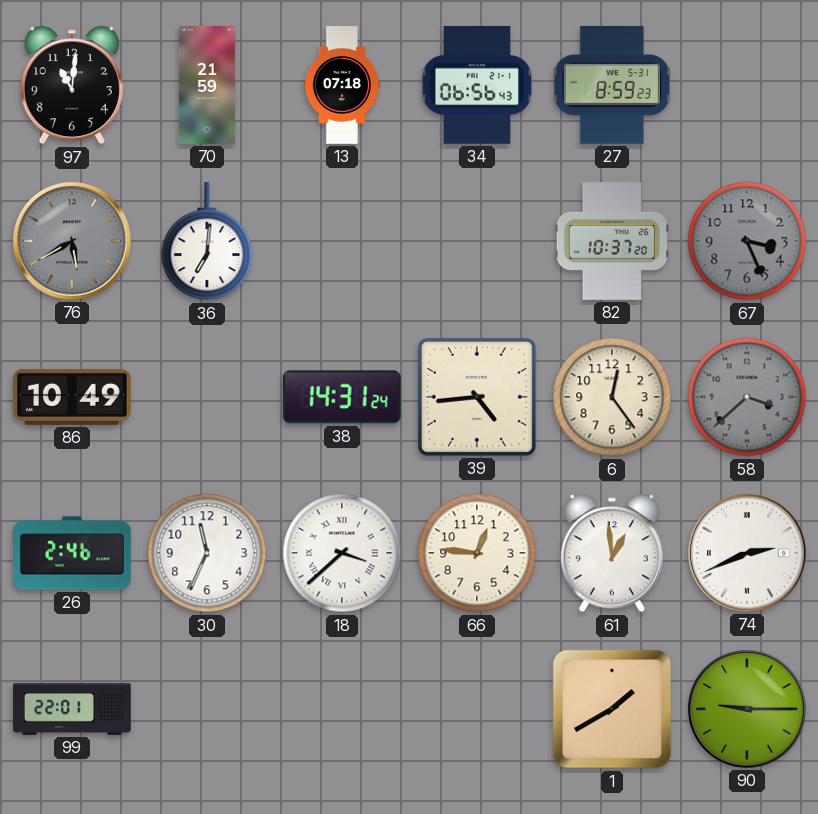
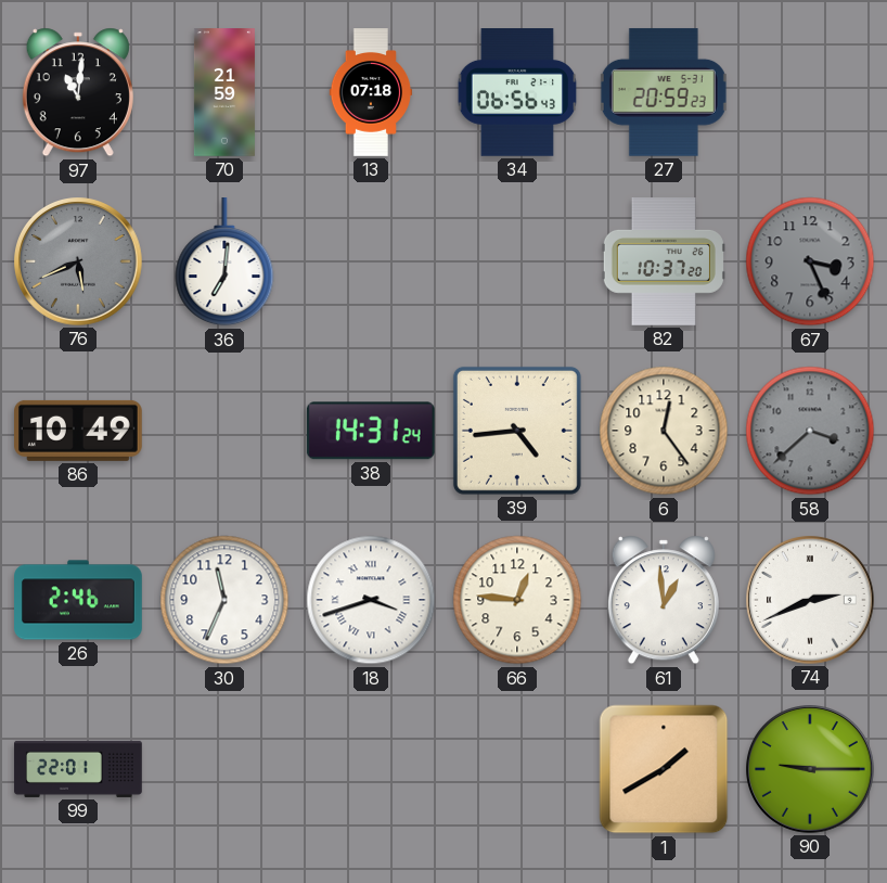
27: 8:59 -> 20:59 (664, 92)
76: 5:40 -> 5:41 (79, 263)
18: 3:38 -> 3:42 (371, 600)
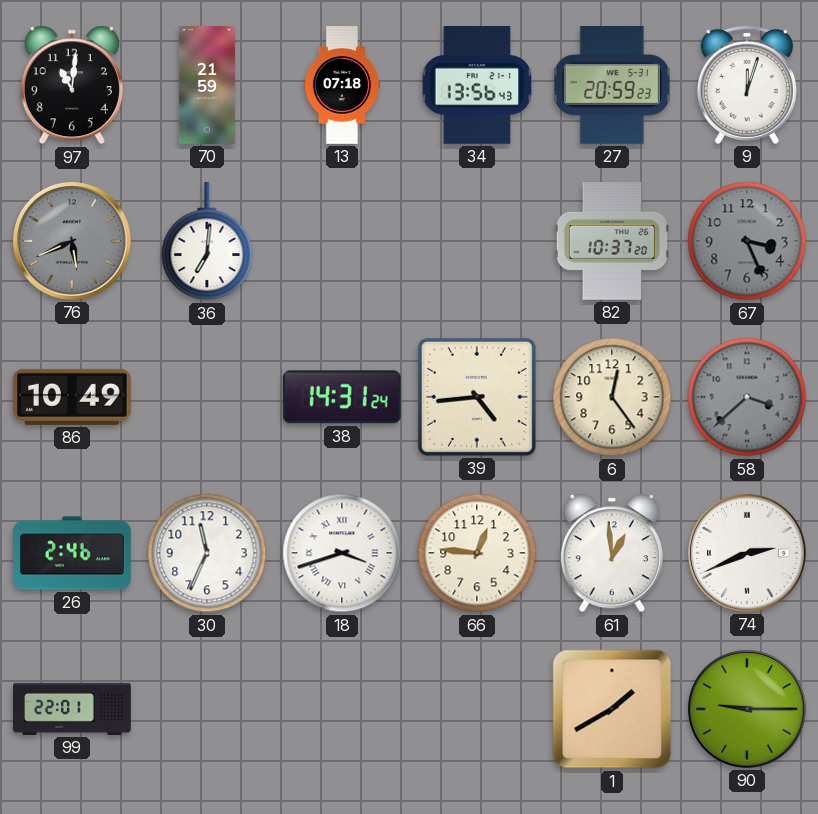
34: 06:56 -> 13:56 (477, 86)
9: none -> 12:03 (747, 85)
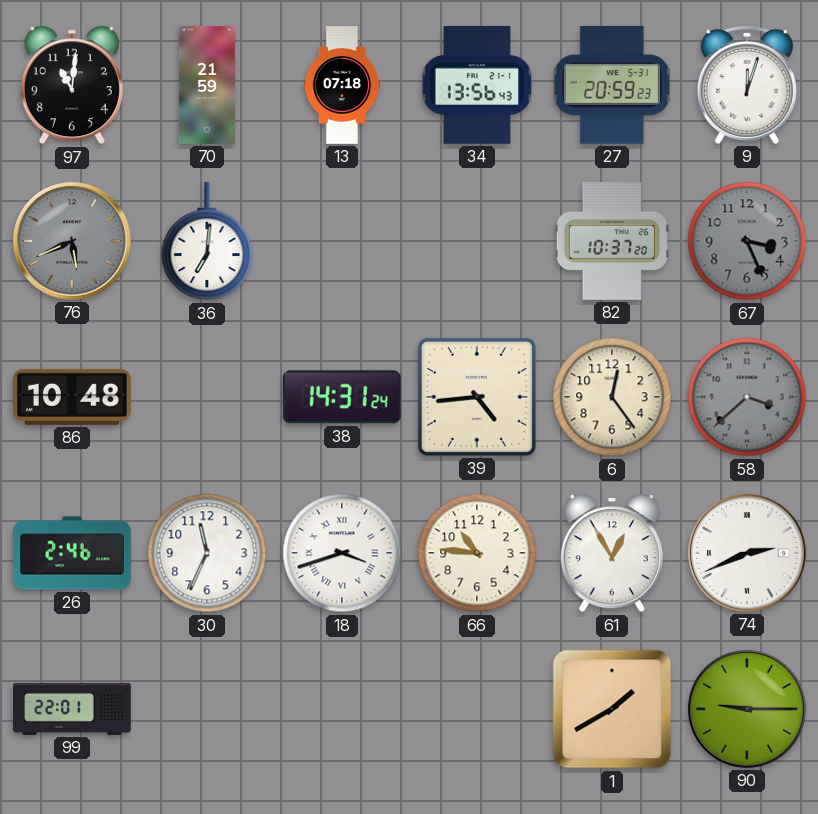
86: 10:49 -> 10:48 (73, 397)
66: 12:46 -> 10:46 (477, 553)
61: 12:59 -> 12:55 (612, 553)
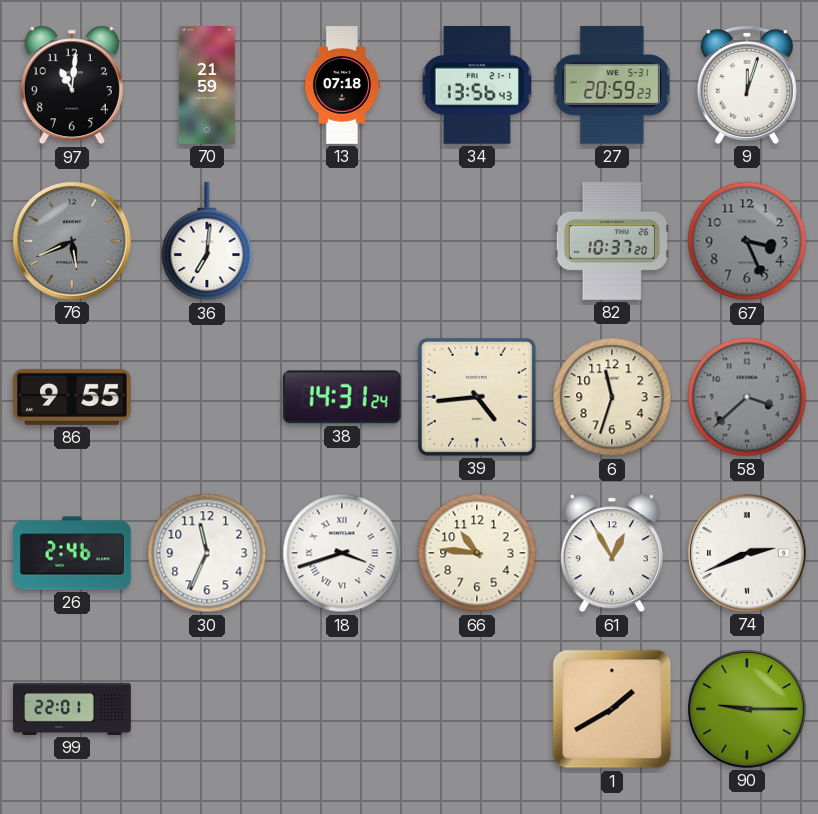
86: 10:48 -> 9:55 (73, 397)
6: 12:24 -> 11:33 (612, 397)
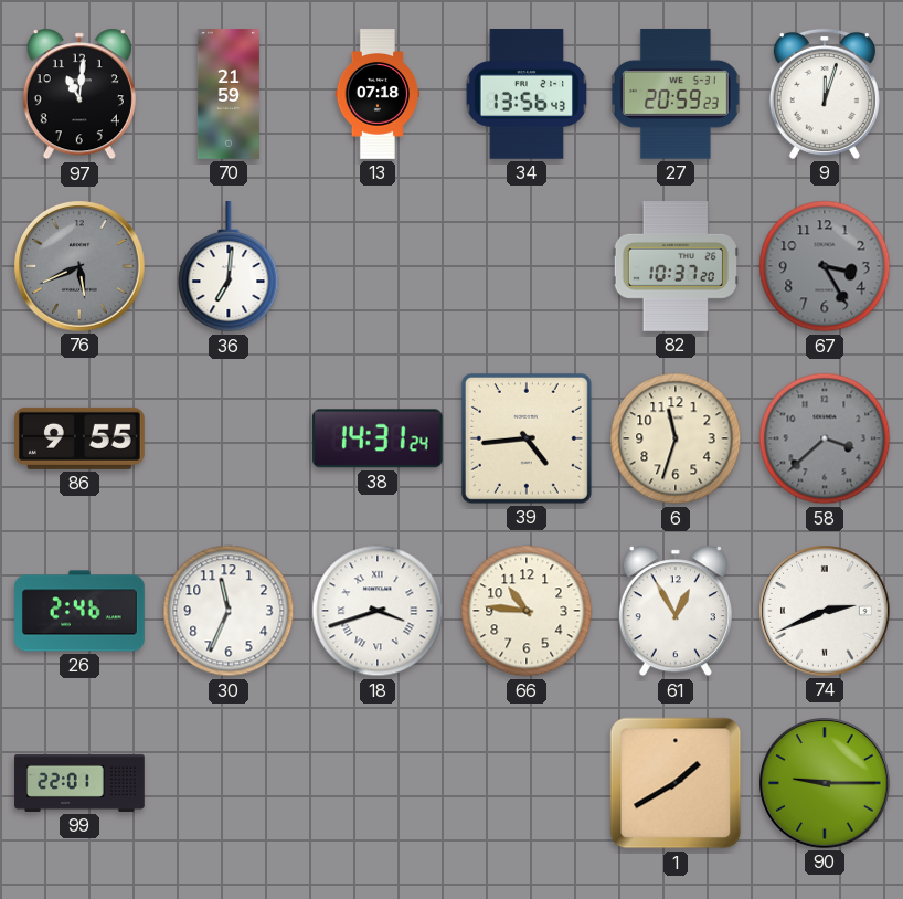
67: 3:26 -> 3:25 (825, 266)
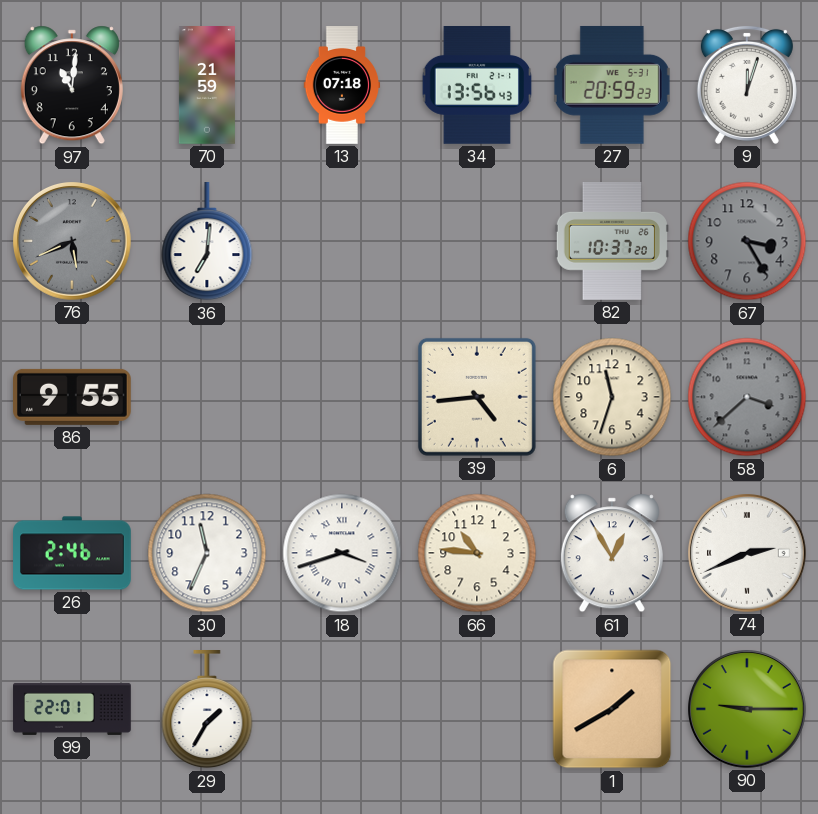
38: 14:31 -> none (378, 438)
29: none -> 1:35 (207, 710)
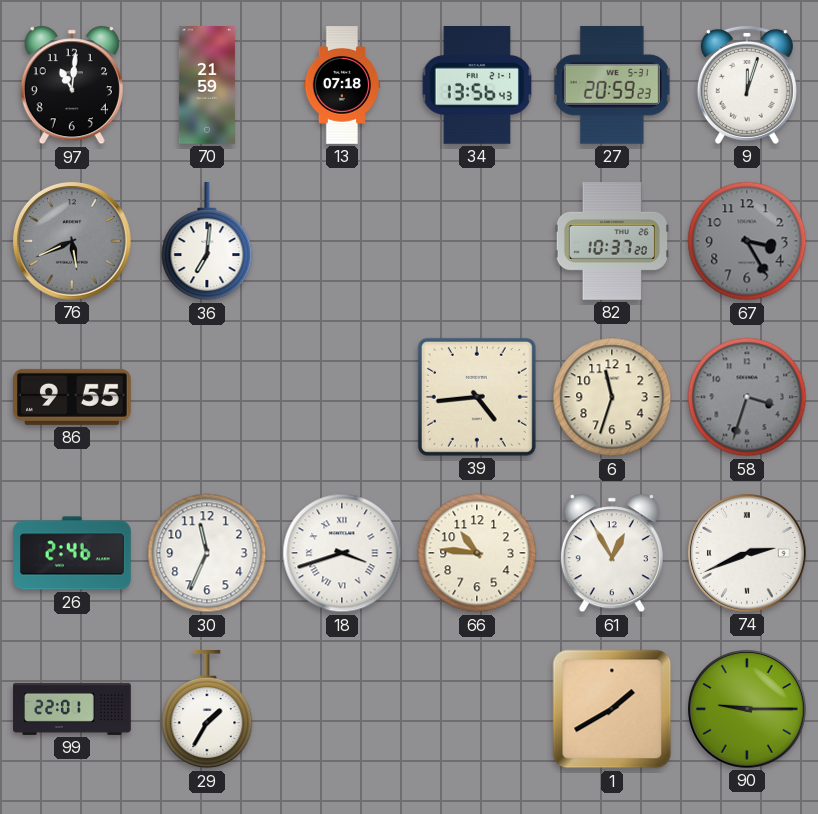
58: 3:38 -> 3:33 (747, 397)
